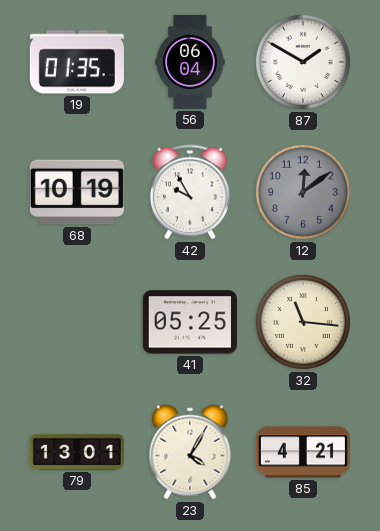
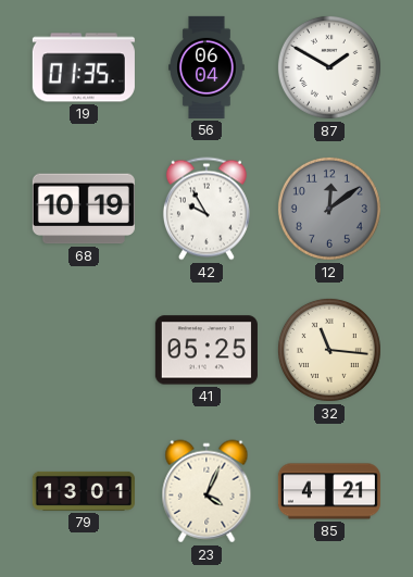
23: 4:05 -> 4:04 (206, 491)
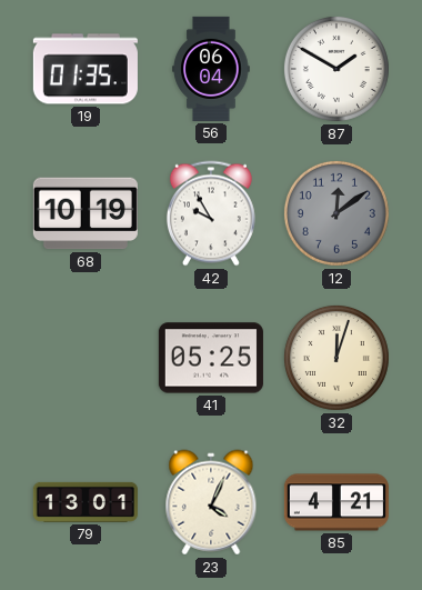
32: 11:16 -> 12:03 (336, 358)
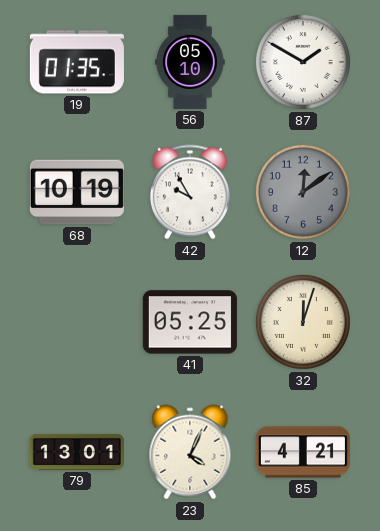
56: 06:04 -> 05:10 (190, 62)
